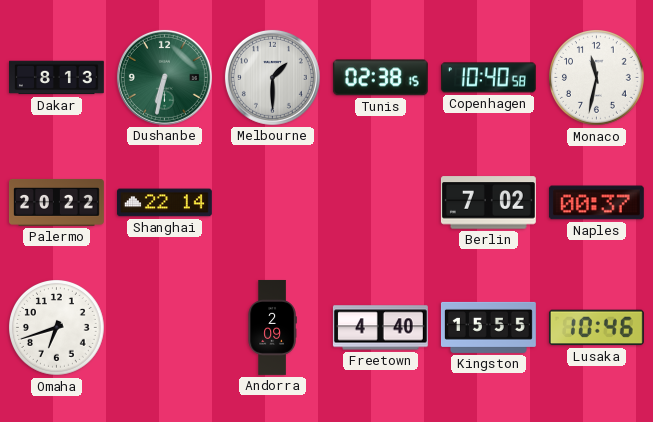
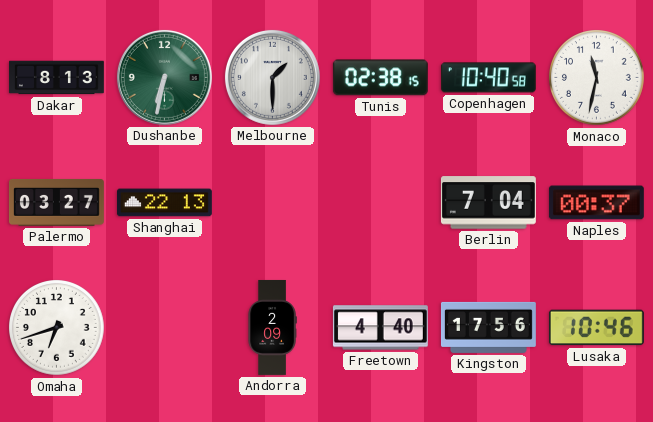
Palermo: 20:22 -> 03:27 (56, 202)
Shanghai: 22:14 -> 22:13 (164, 203)
Berlin: 7:02 -> 7:04 (488, 203)
Kingston: 15:55 -> 17:56 (488, 327)
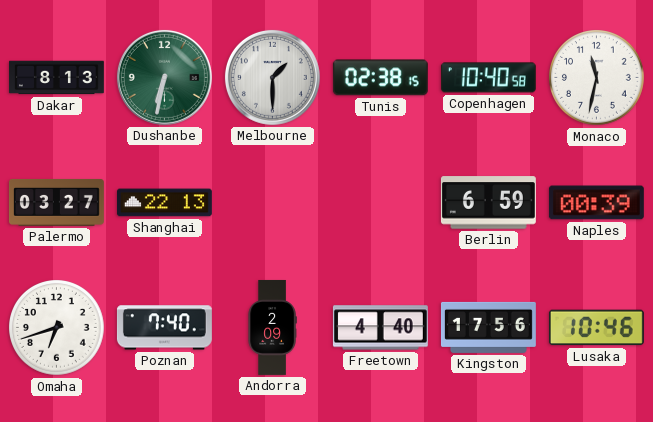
Berlin: 7:04 -> 6:59 (488, 203)
Naples: 00:37 -> 00:39 (596, 203)
Poznan: none -> 7:40 (164, 328)
